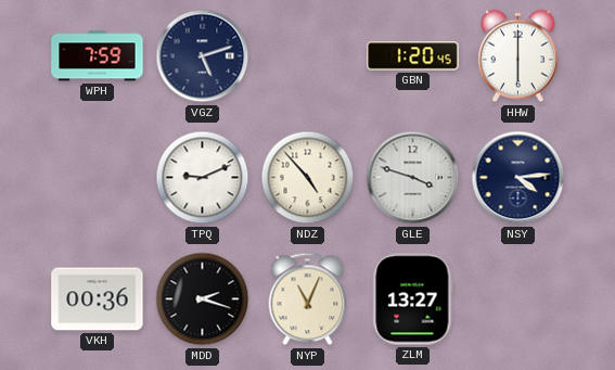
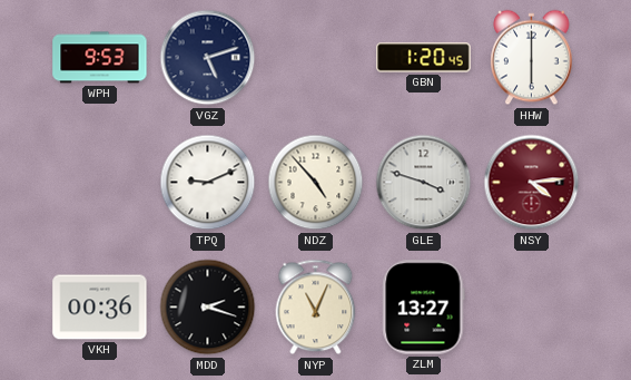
WPH: 7:59 -> 9:53 (100, 58)
NSY dial: navy -> burgundy (532, 183)
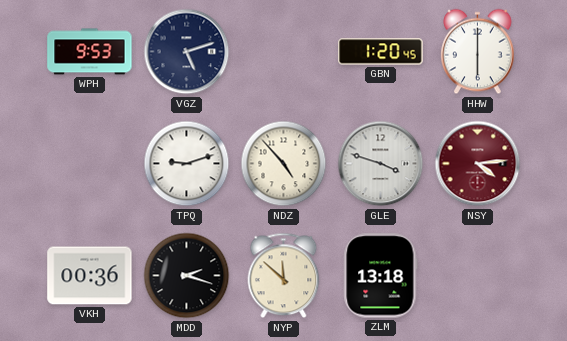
TPQ: 9:11 -> 9:12 (187, 164)
NYP: 11:04 -> 11:52 (284, 276)
ZLM: 13:27 -> 13:18 (381, 276)
